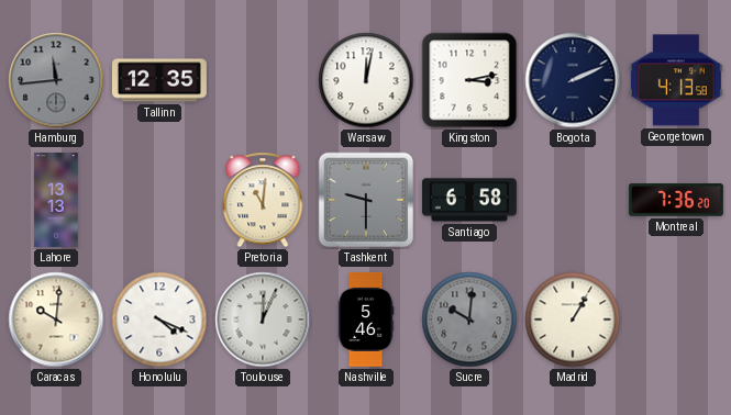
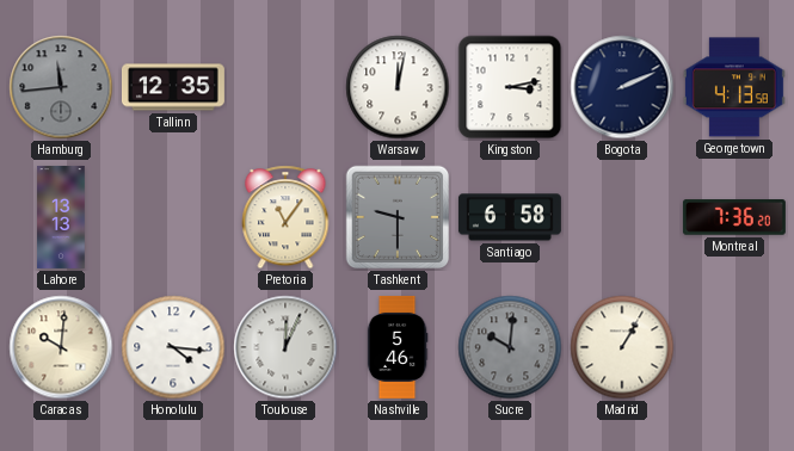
Pretoria: 11:01 -> 11:06 (285, 217)
Honolulu: 4:19 -> 4:16 (173, 347)
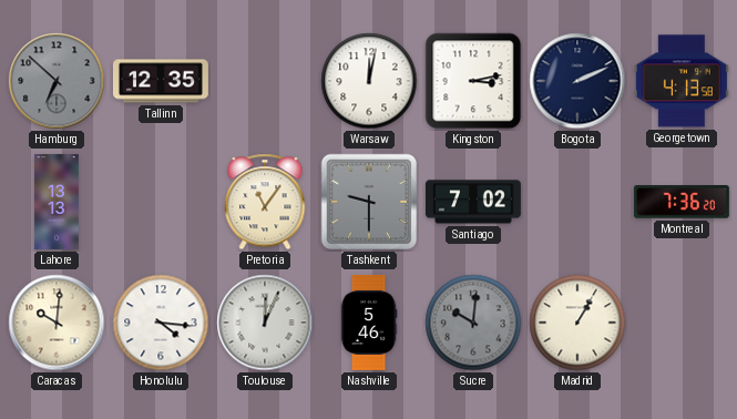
Hamburg: 11:44 -> 6:52 (57, 81)
Santiago: 6:58 -> 7:02 (473, 202)
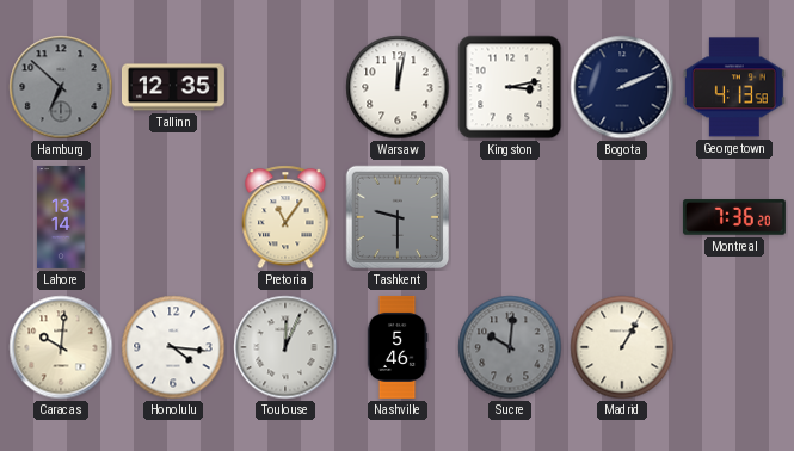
Lahore: 13:13 -> 13:14 (61, 217)
Santiago: 7:02 -> none (473, 202)
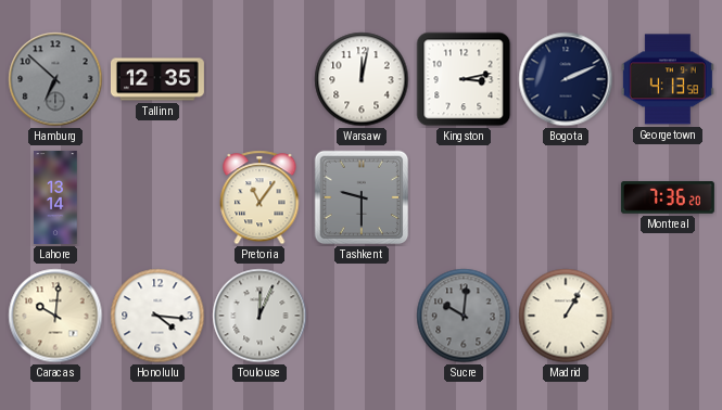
Nashville: 5:46 -> none (398, 347)
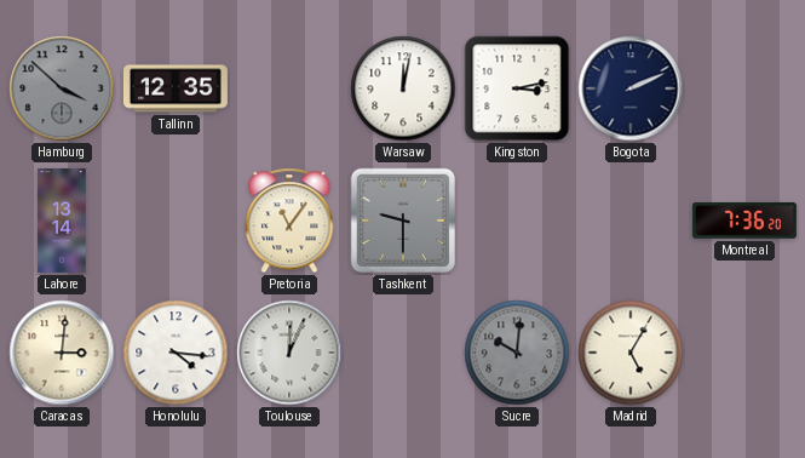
Hamburg: 6:52 -> 3:52 (62, 88)
Georgetown: 4:13 -> none (668, 79)
Caracas: 10:01 -> 3:01 (62, 353)
Madrid: 1:05 -> 5:05 (631, 353)
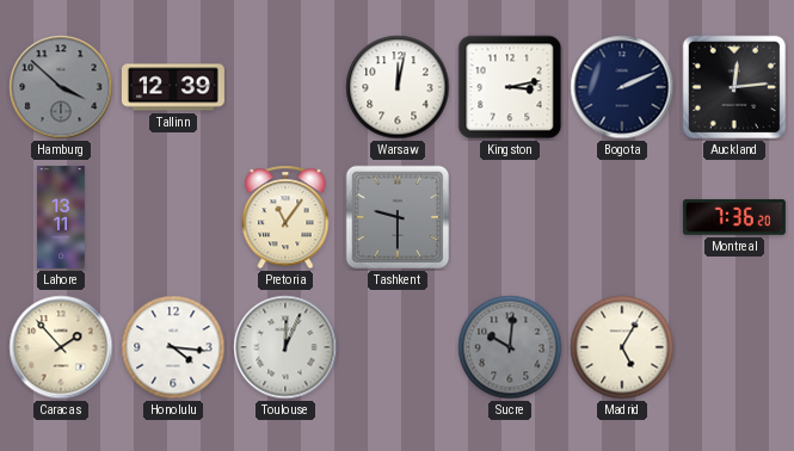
Tallinn: 12:35 -> 12:39 (173, 87)
Auckland: none -> 12:14 (734, 87)
Lahore: 13:14 -> 13:11 (61, 217)
Caracas: 3:01 -> 1:53 (61, 347)
